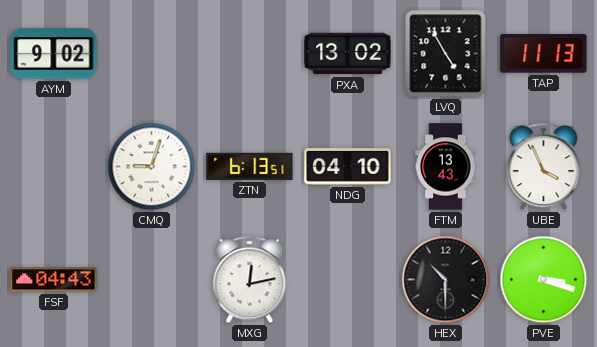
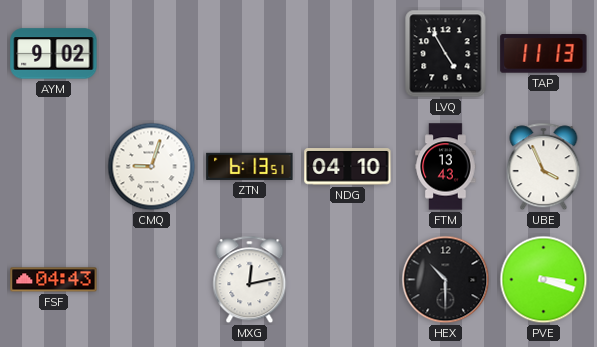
PXA: 13:02 -> none (348, 54)
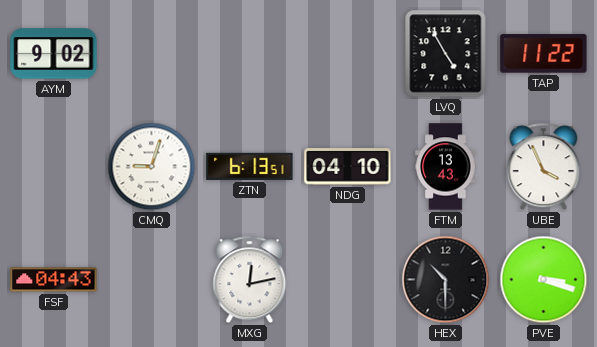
TAP: 11:13 -> 11:22 (544, 54)
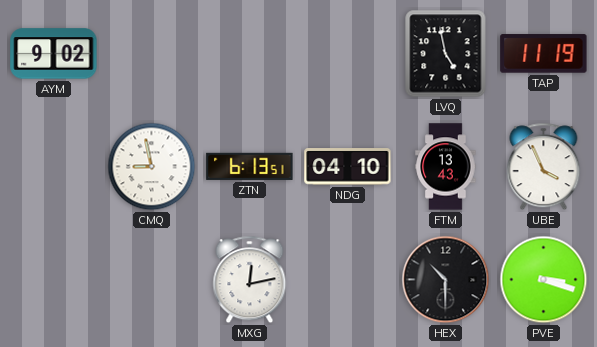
LVQ: 4:55 -> 4:58 (446, 54)
TAP: 11:22 -> 11:19 (544, 54)
CMQ: 9:03 -> 8:58 (152, 167)
FSF: 04:43 -> none (54, 280)
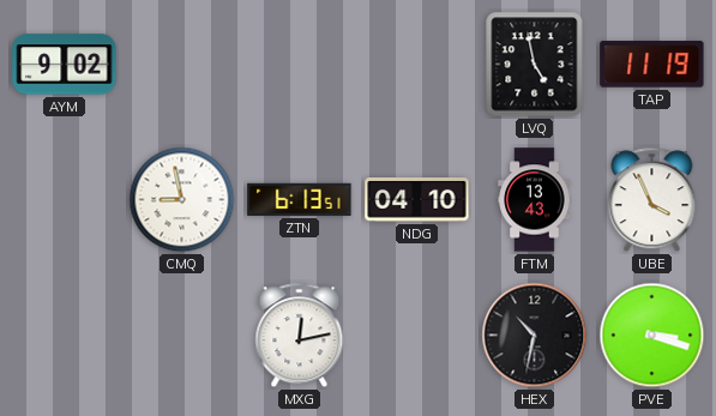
HEX: 10:30 -> 10:32 (535, 336)
